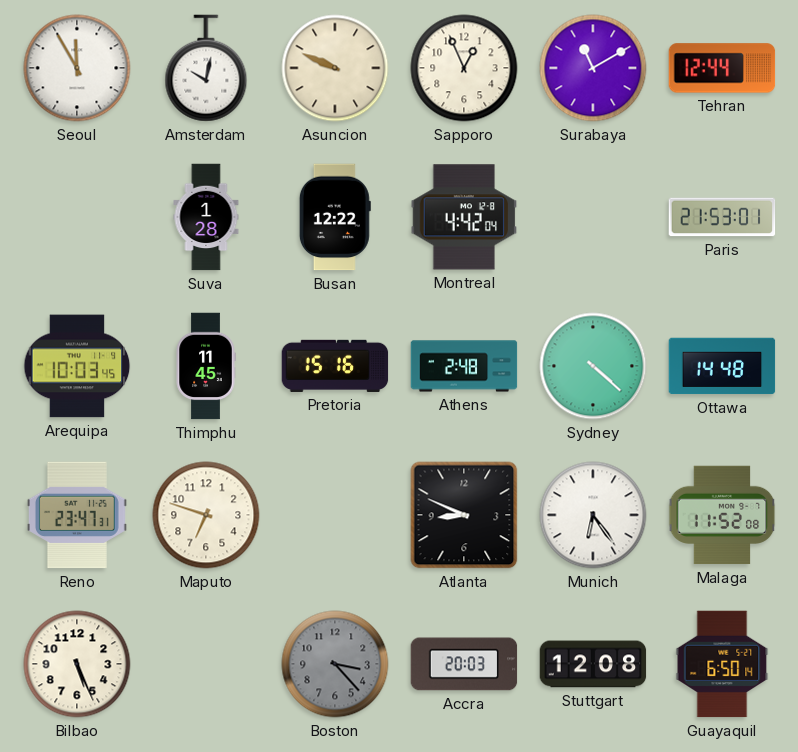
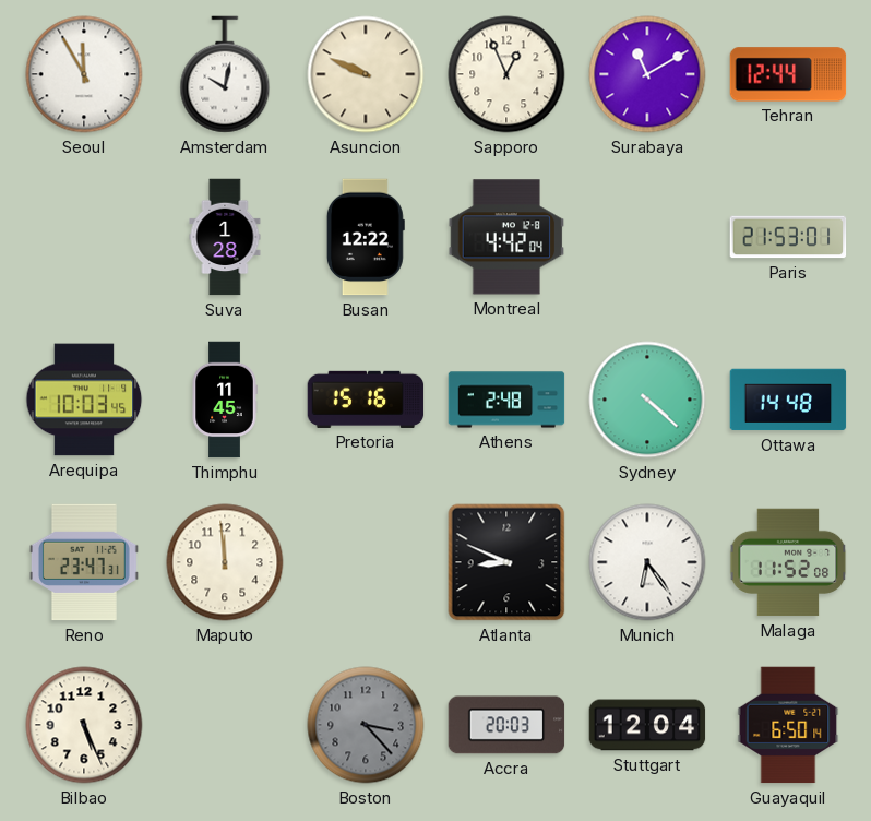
Maputo: 6:48 -> 11:59 (225, 562)
Stuttgart: 12:08 -> 12:04 (647, 725)
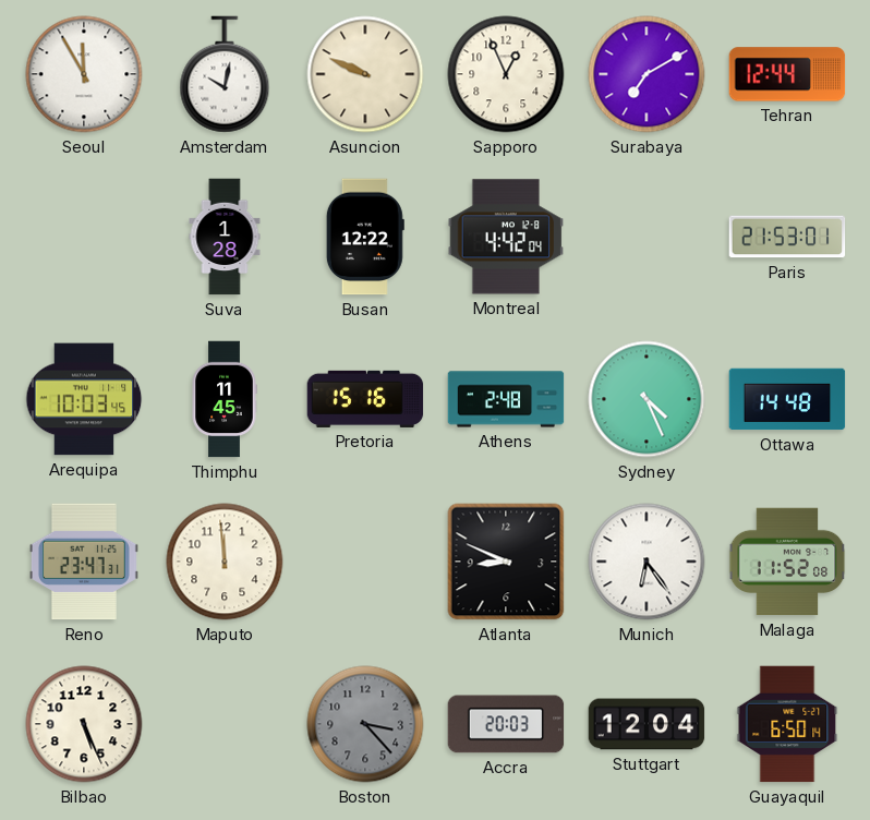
Surabaya: 11:10 -> 7:10 (647, 74)
Sydney: 4:22 -> 4:26 (647, 399)
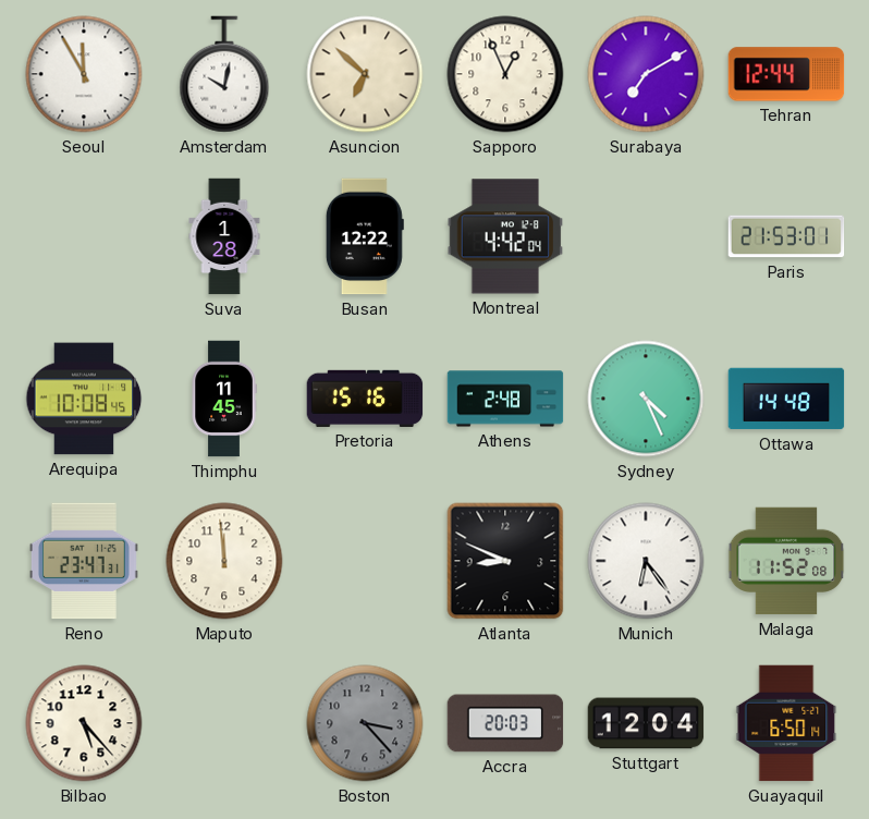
Asuncion: 9:49 -> 6:52 (365, 74)
Arequipa: 10:03 -> 10:08 (84, 399)
Bilbao: 5:26 -> 5:23 (84, 723)
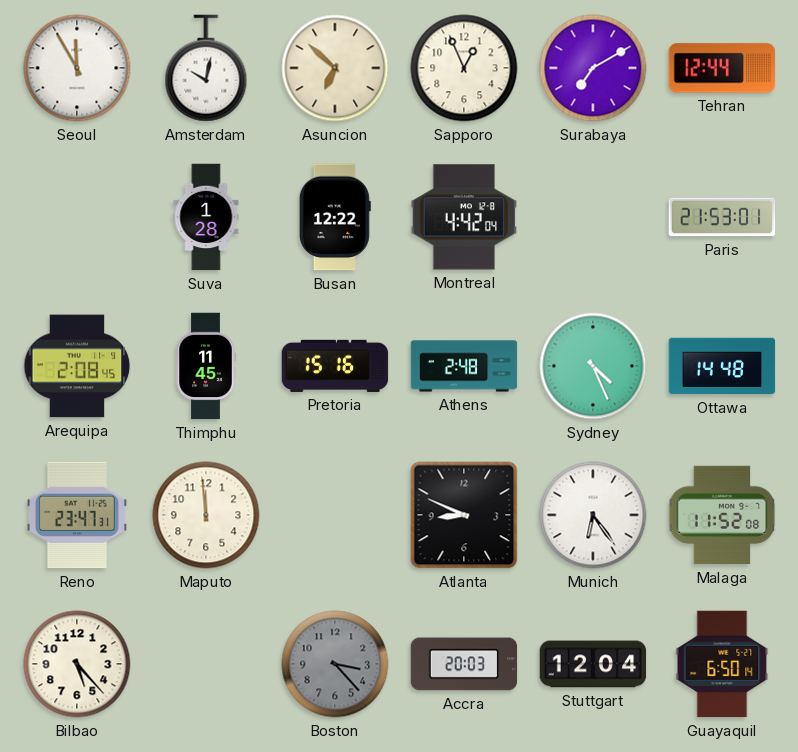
Arequipa: 10:08 -> 2:08 (77, 366)
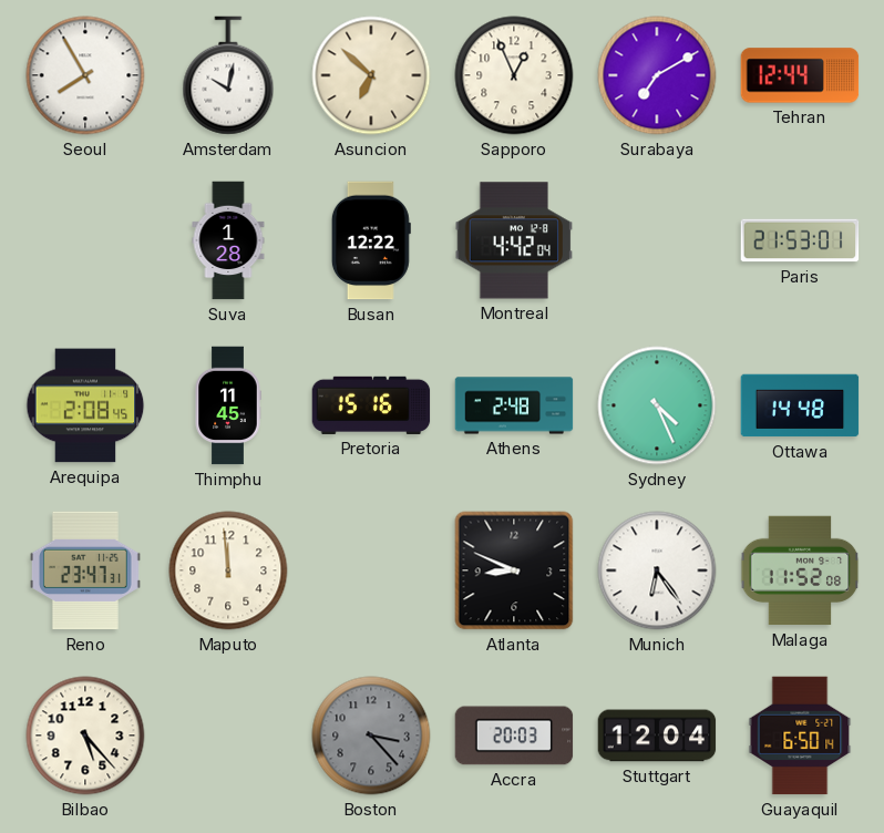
Seoul: 11:55 -> 7:55 (85, 75)
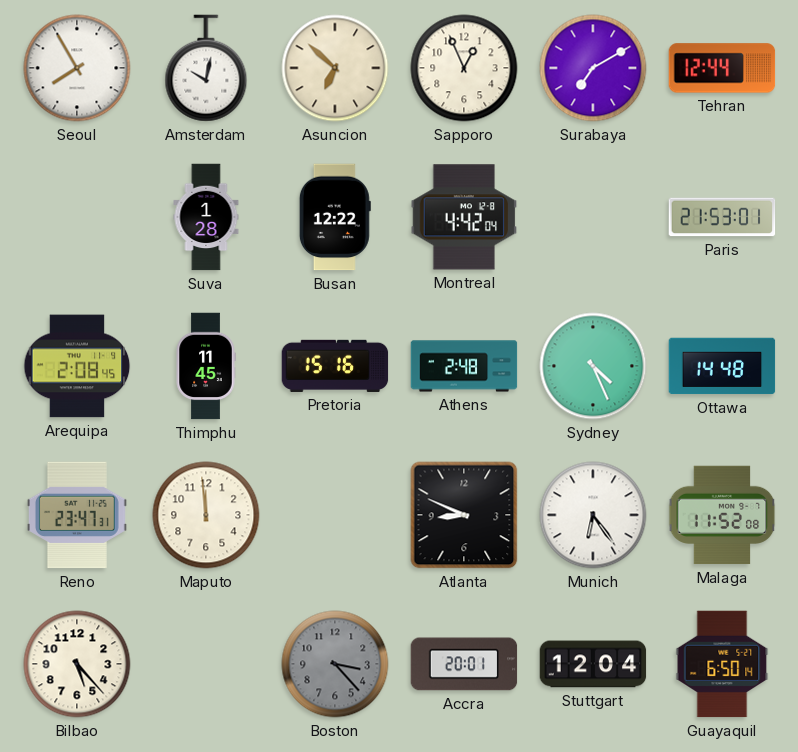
Accra: 20:03 -> 20:01 (464, 664)
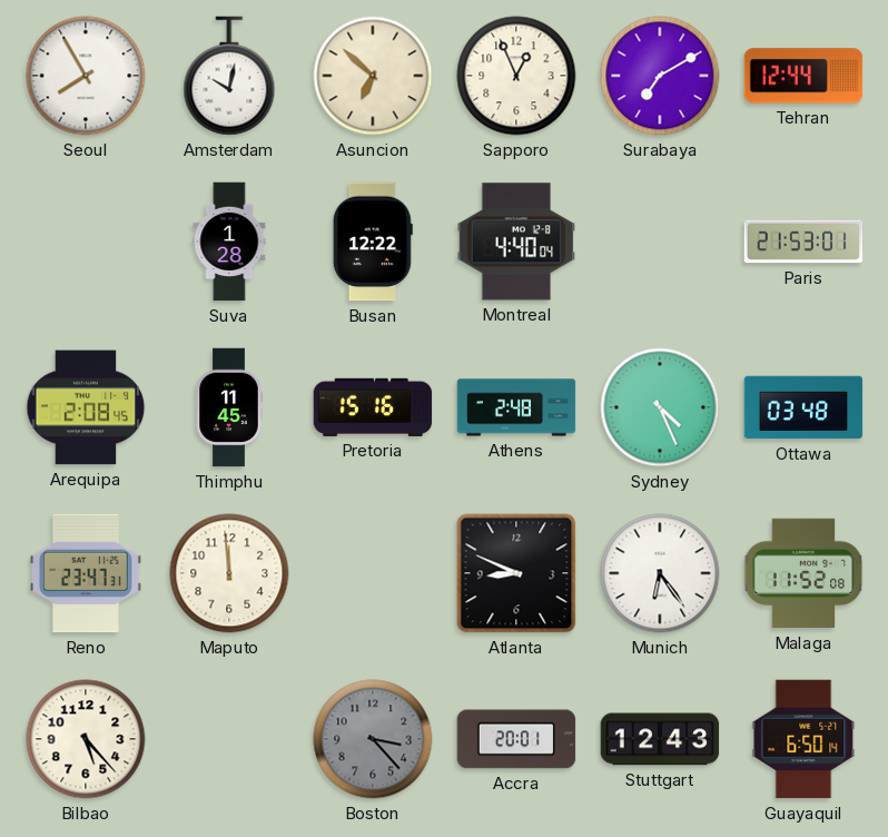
Montreal: 4:42 -> 4:40 (516, 242)
Ottawa: 14:48 -> 03:48 (803, 407)
Stuttgart: 12:04 -> 12:43 (660, 739)
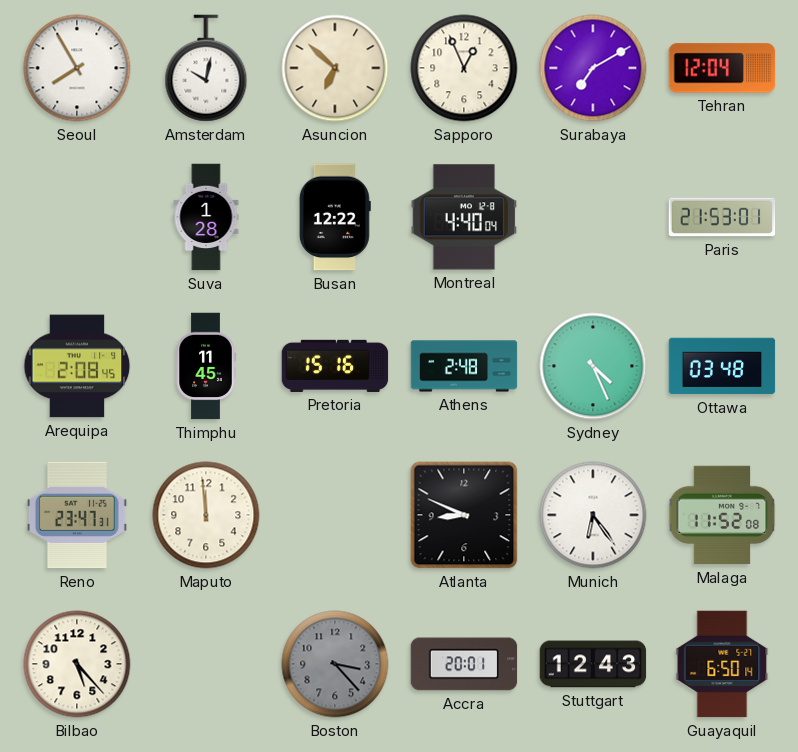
Tehran: 12:44 -> 12:04 (722, 68)
